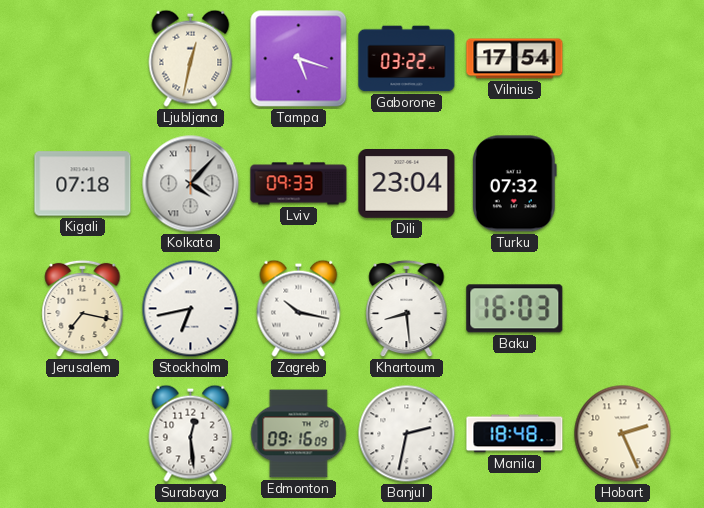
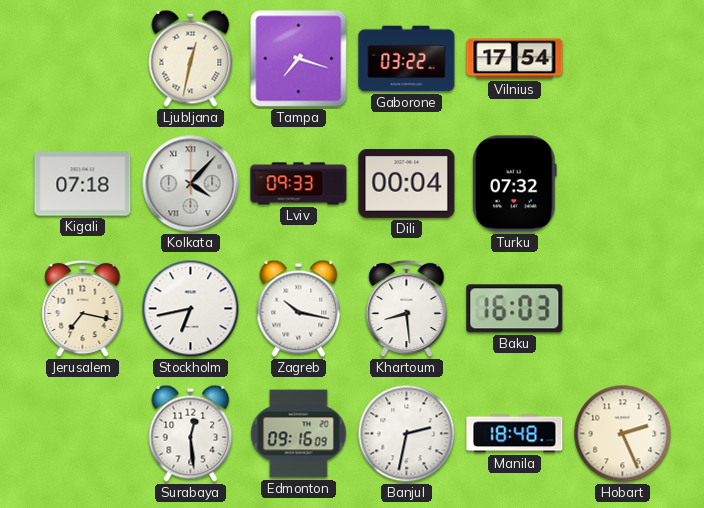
Tampa: 5:18 -> 7:18 (299, 59)
Dili: 23:04 -> 00:04 (407, 184)
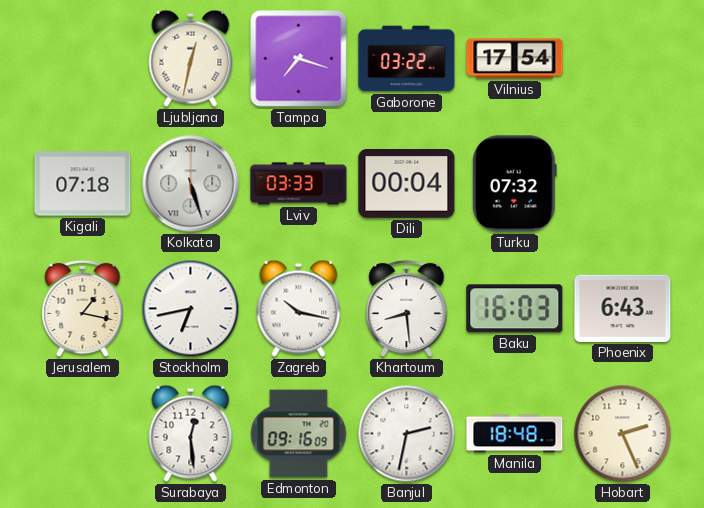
Kolkata: 4:07 -> 5:27 (191, 184)
Lviv: 09:33 -> 03:33 (299, 184)
Jerusalem: 7:17 -> 1:17 (83, 309)
Phoenix: none -> 6:43 (623, 308)
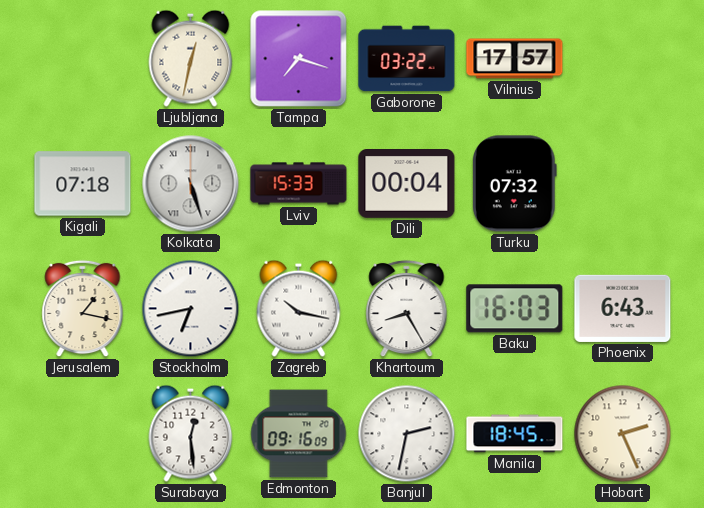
Vilnius: 17:54 -> 17:57 (515, 59)
Lviv: 03:33 -> 15:33 (299, 184)
Khartoum: 8:29 -> 8:25 (407, 309)
Manila: 18:48 -> 18:45 (515, 434)
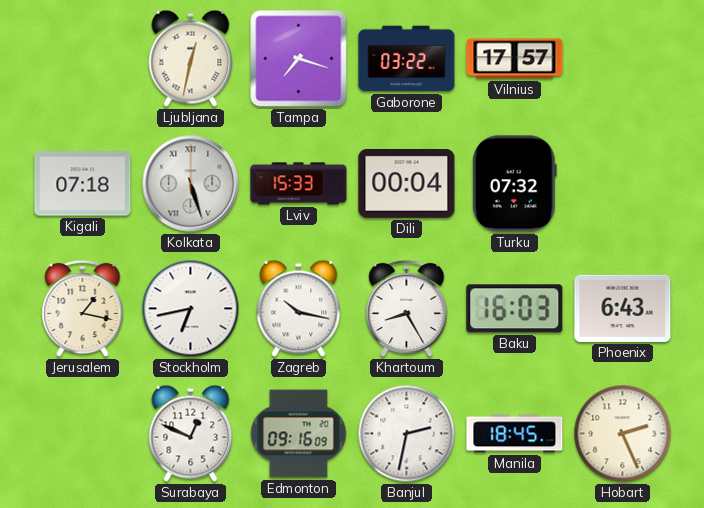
Surabaya: 12:29 -> 12:49 (191, 433)
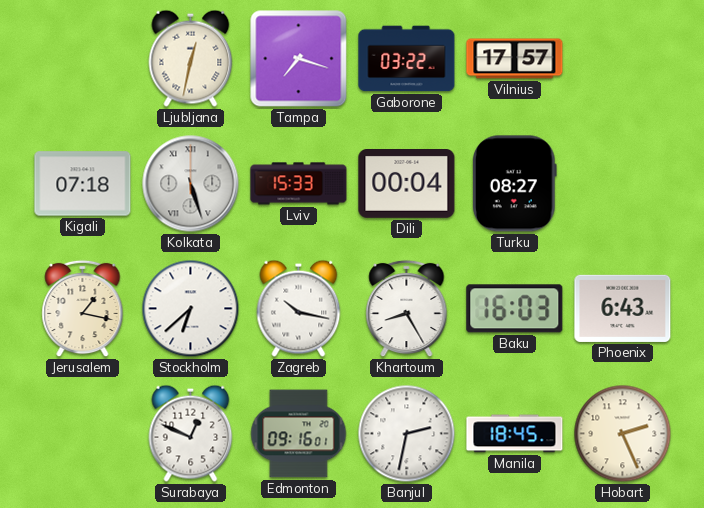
Turku: 07:32 -> 08:27 (514, 184)
Stockholm: 6:43 -> 6:38 (191, 309)
Edmonton: 09:16:09 -> 09:16:01 (299, 434)
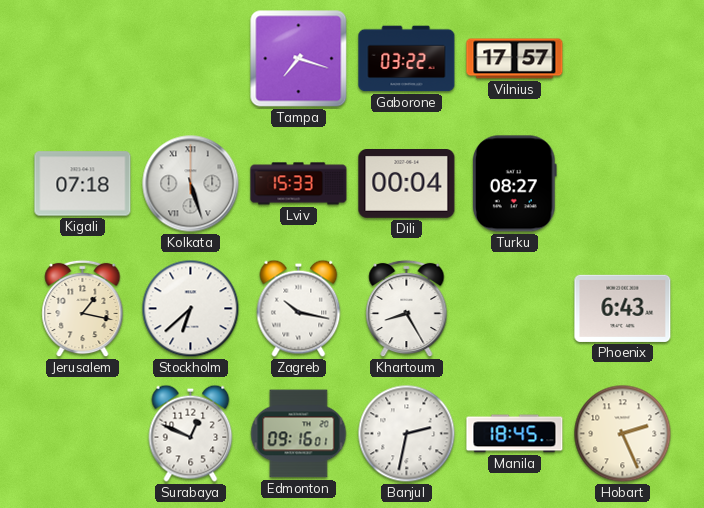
Ljubljana: 12:32 -> none (191, 58)
Baku: 16:03 -> none (515, 309)
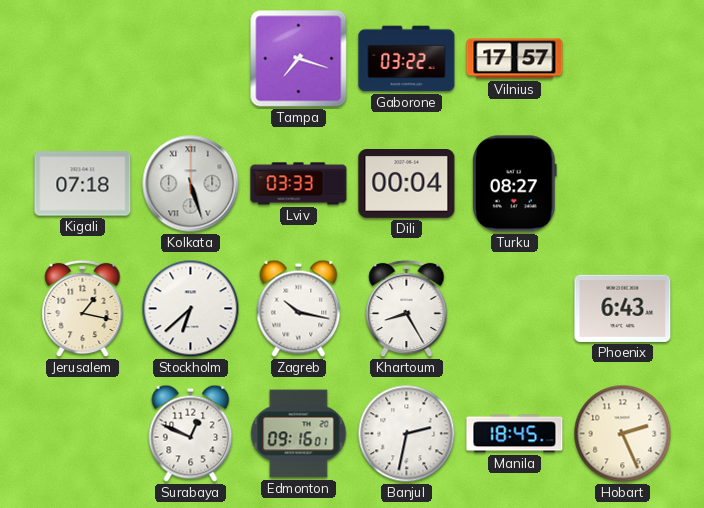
Lviv: 15:33 -> 03:33 (299, 184)
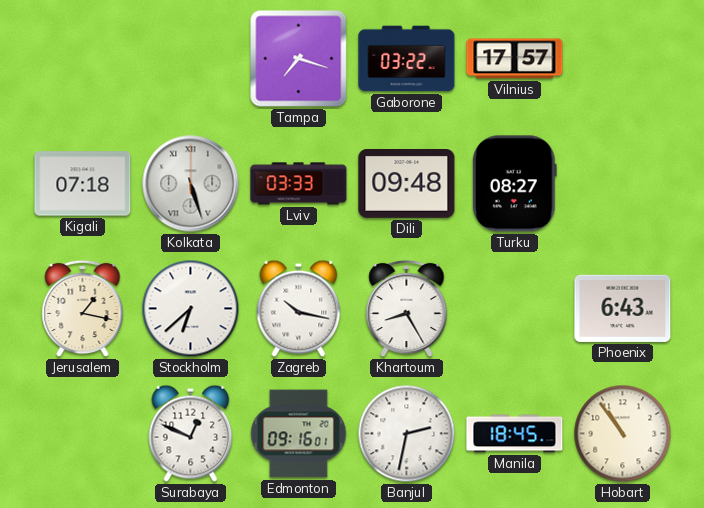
Dili: 00:04 -> 09:48 (407, 184)
Hobart: 2:26 -> 10:54 (623, 434)
